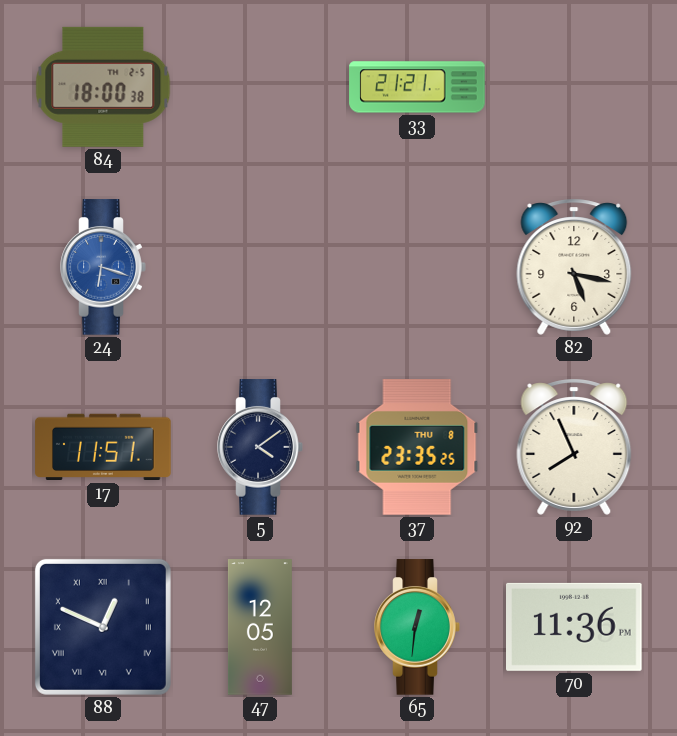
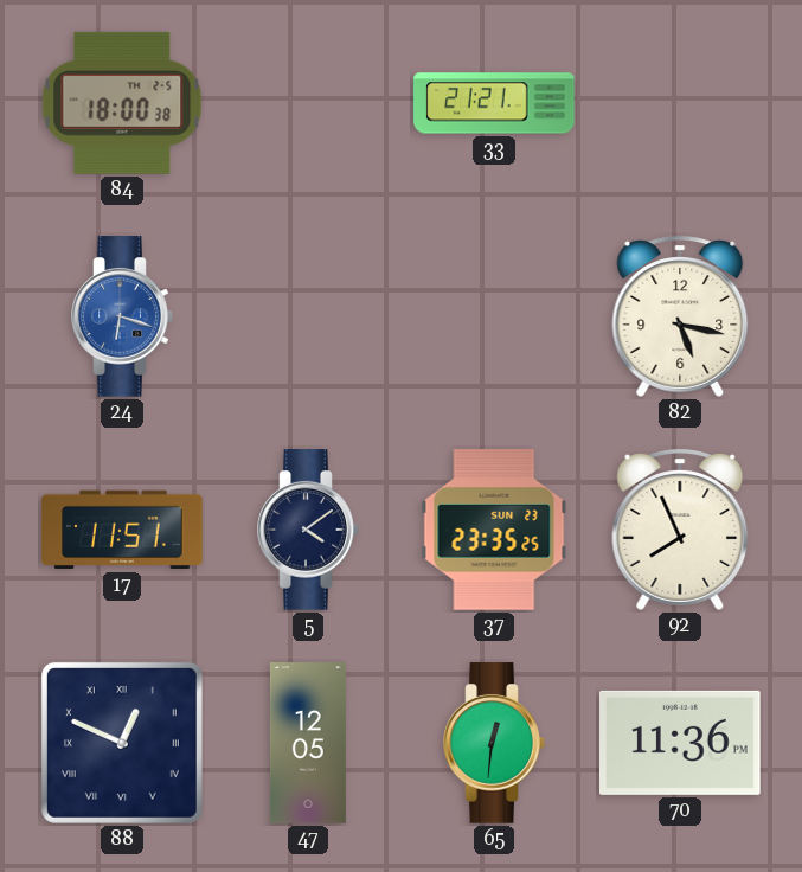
37 date: THU 8 -> SUN 23 (494, 531)
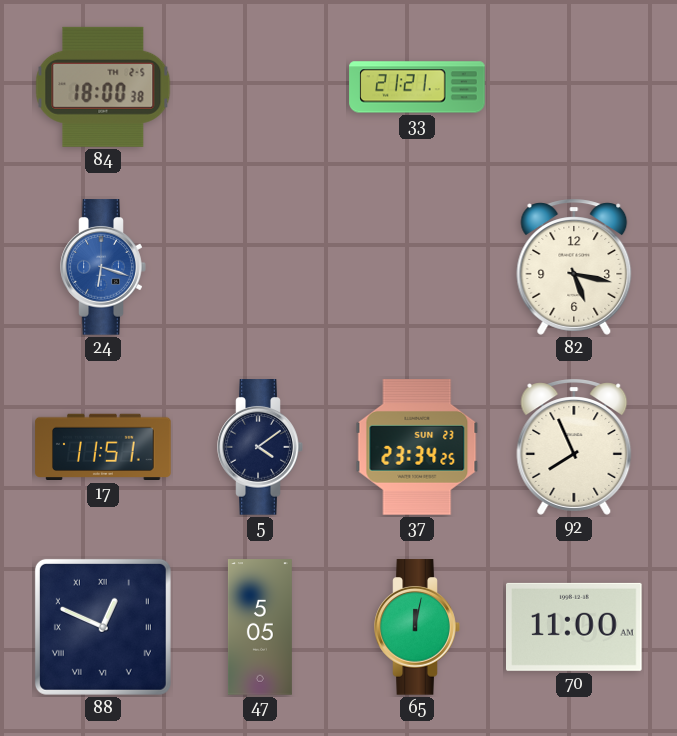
37: 23:35 -> 23:34 (417, 448)
47: 12:05 -> 5:05 (260, 627)
65: 12:31 -> 12:02 (417, 627)
70: 11:36 -> 11:00 (574, 627)
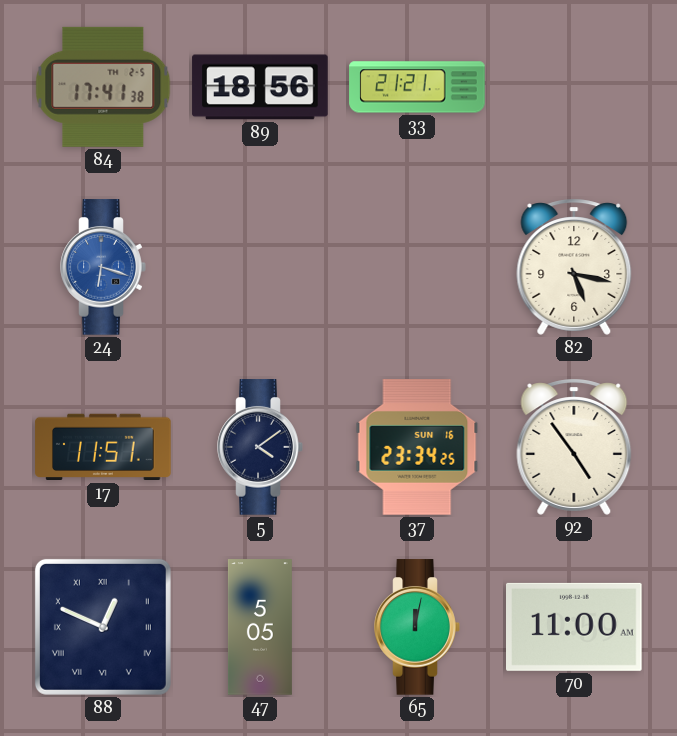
84: 18:00 -> 17:41 (103, 87)
89: none -> 18:56 (260, 87)
37 date: SUN 23 -> SUN 16 (417, 448)
92: 7:56 -> 4:54 (574, 447)
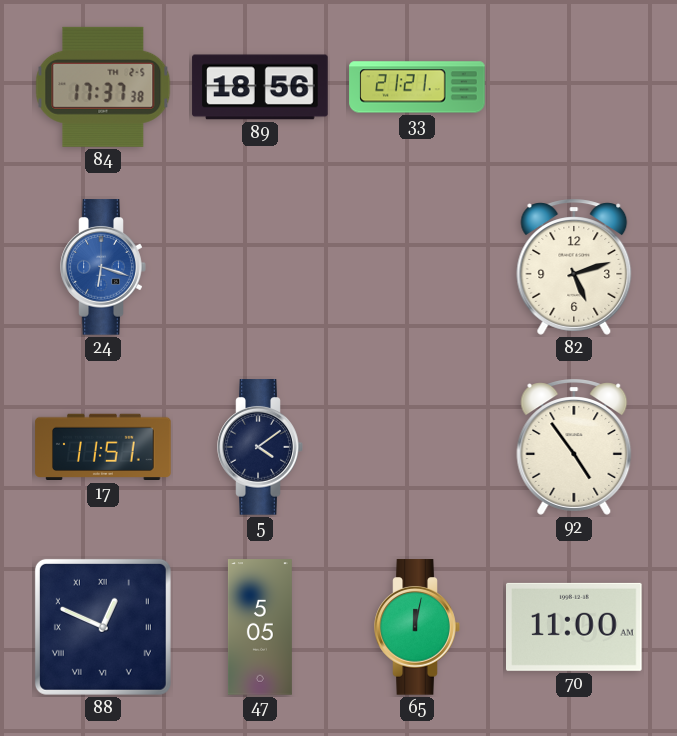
84: 17:41 -> 17:37 (103, 87)
82: 5:17 -> 5:12 (574, 267)
37: 23:34 -> none (417, 448)
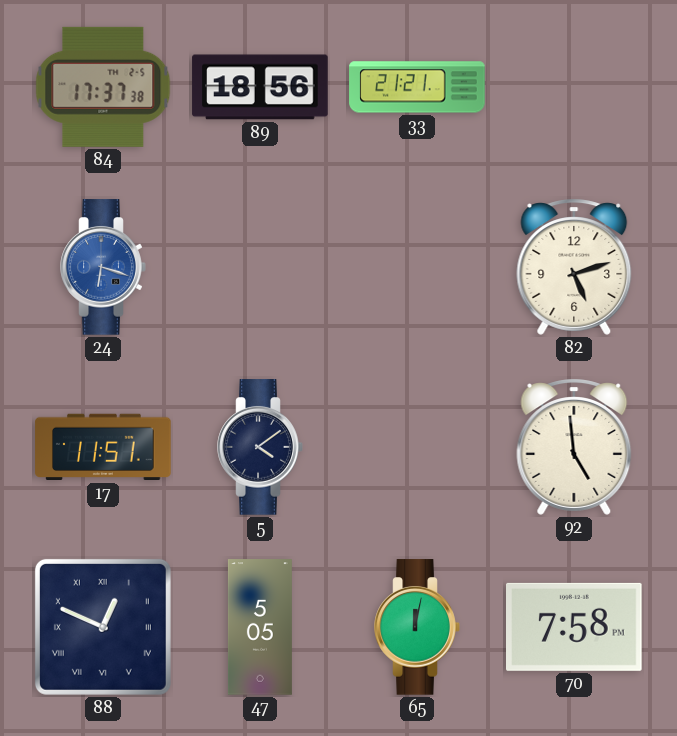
92: 4:54 -> 4:59 (574, 447)
70: 11:00 -> 7:58 (574, 627)
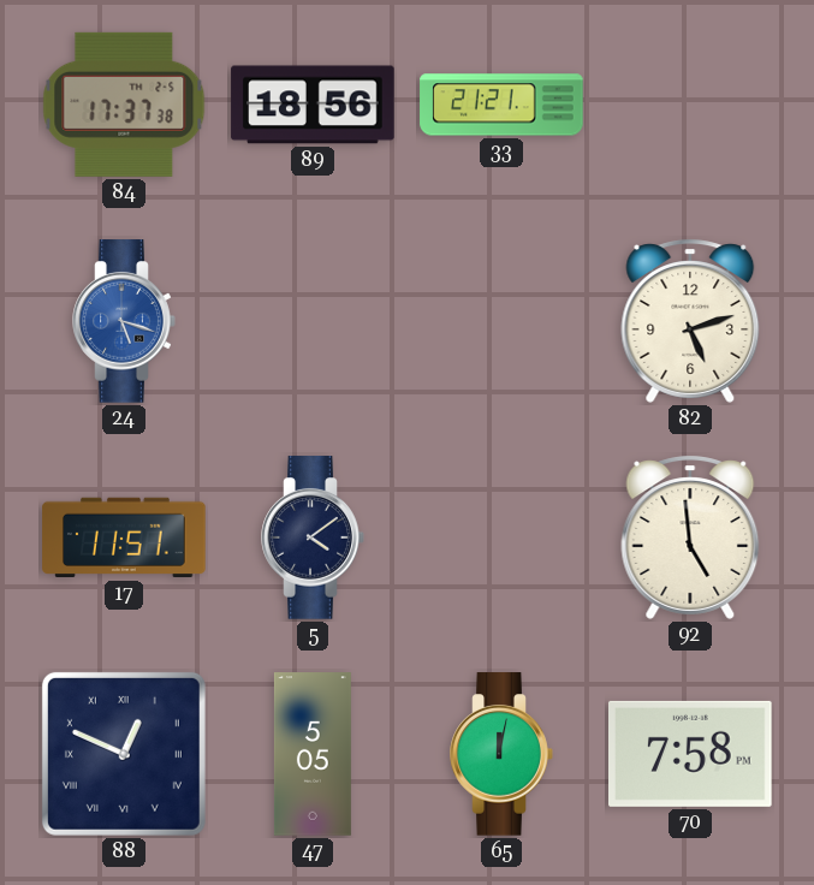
24: 6:18 -> 5:18 (124, 321)
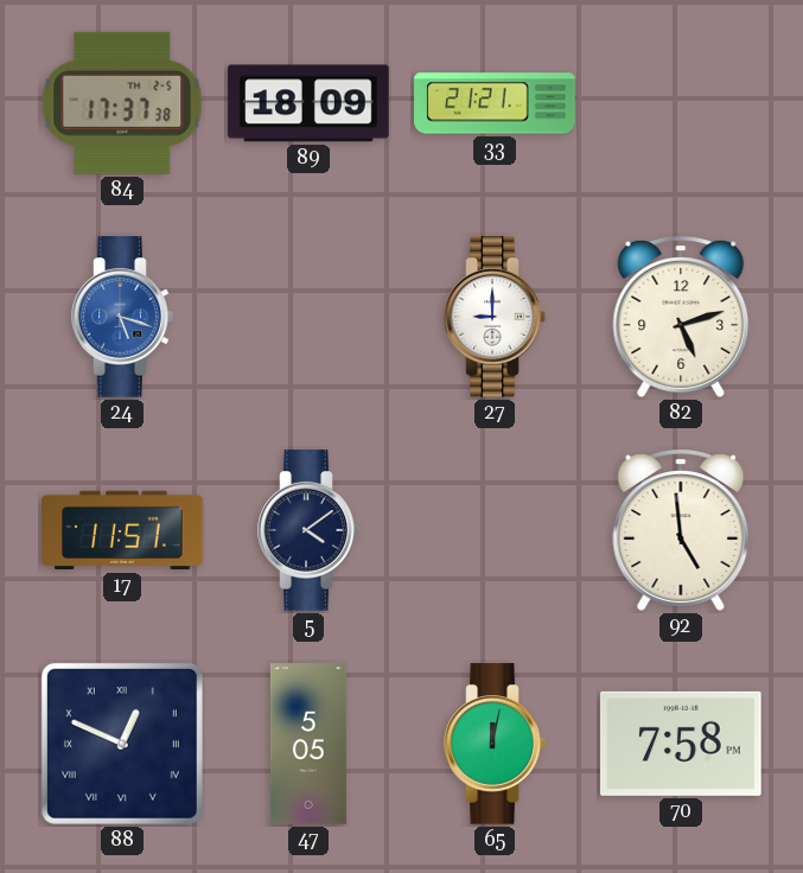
89: 18:56 -> 18:09 (308, 103)
27: none -> 9:00 (495, 317)
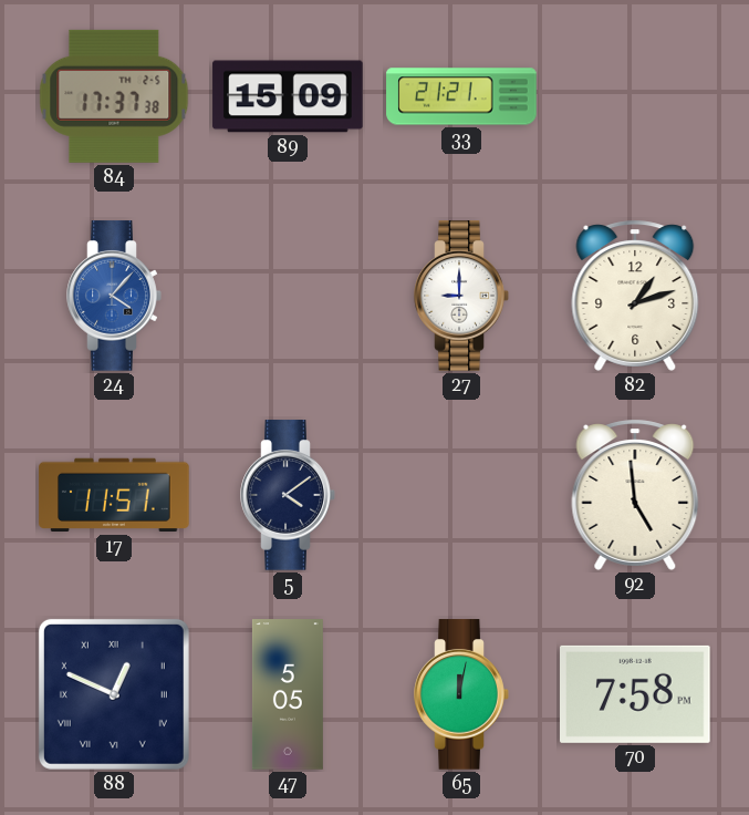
89: 18:09 -> 15:09 (288, 96)
24: 5:18 -> 4:07 (114, 296)
82: 5:12 -> 1:12 (635, 296)
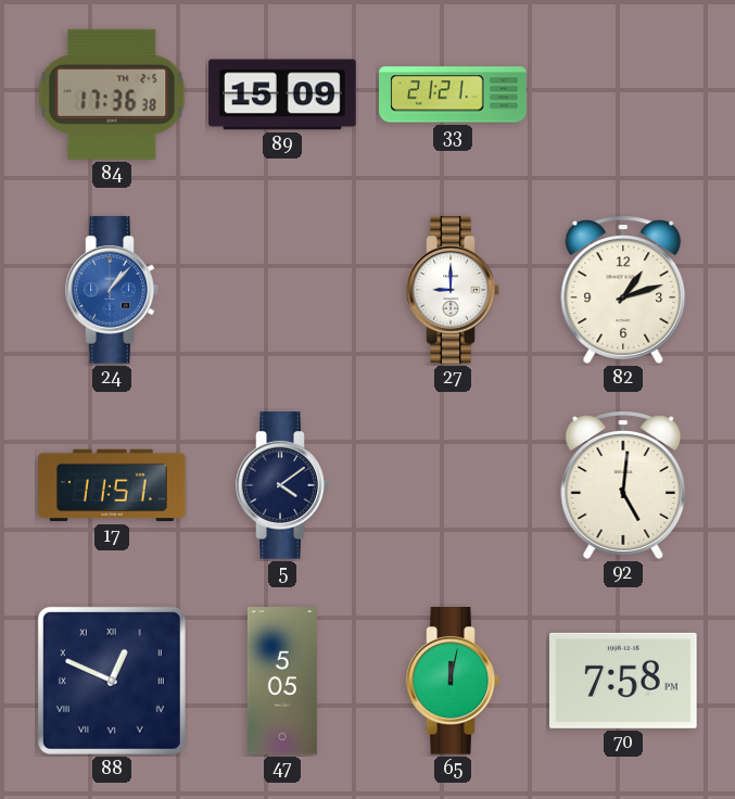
84: 17:37 -> 17:36 (112, 94)
24: 4:07 -> 1:07 (112, 290)
92: 4:59 -> 5:01 (623, 485)
